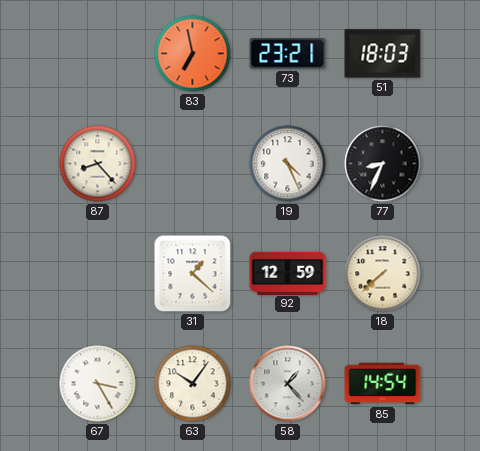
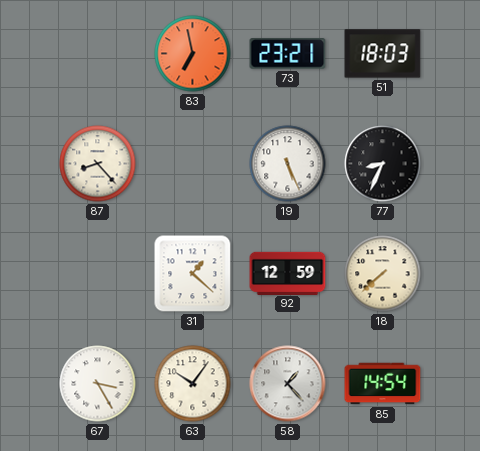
19: 4:26 -> 5:26 (288, 164)
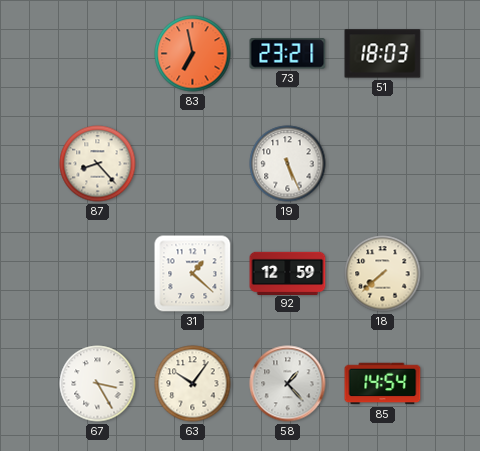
77: 8:34 -> none (383, 164)
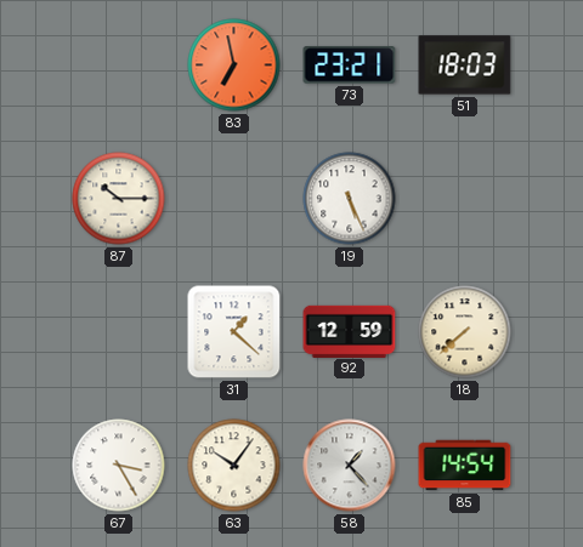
87: 8:23 -> 10:15 (119, 199)
